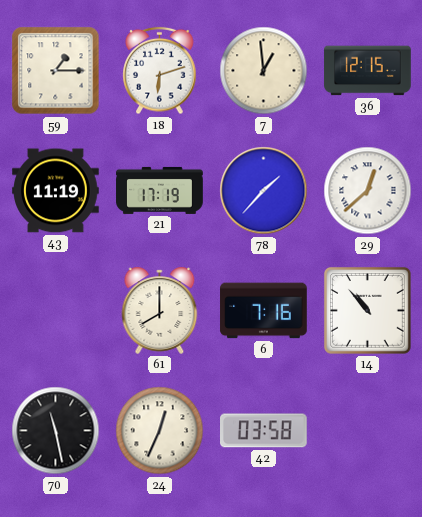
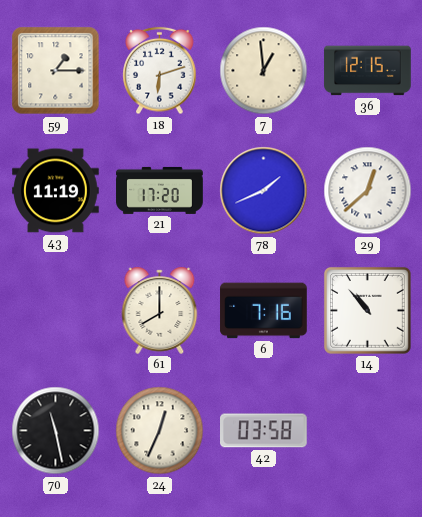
21: 17:19 -> 17:20 (160, 190)
78: 1:37 -> 1:41 (264, 191)
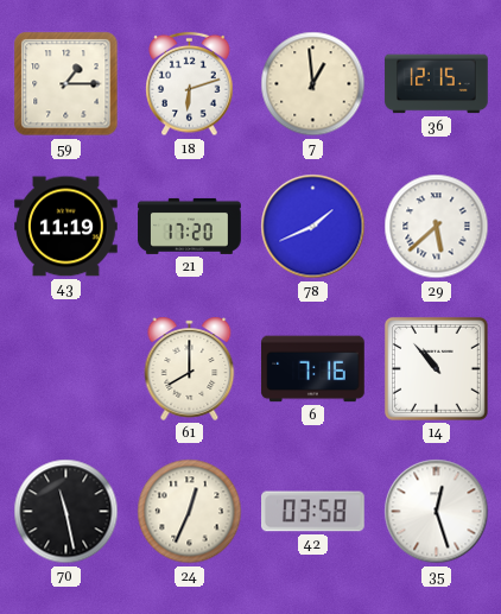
29: 12:38 -> 5:38 (437, 227)
35: none -> 12:27 (437, 512)
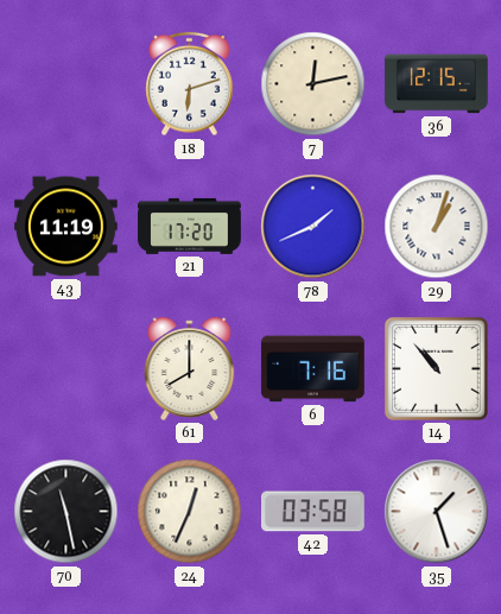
59: 1:15 -> none (66, 84)
7: 12:59 -> 12:13 (313, 84)
29: 5:38 -> 1:03 (437, 227)
35: 12:27 -> 1:27 (437, 512)
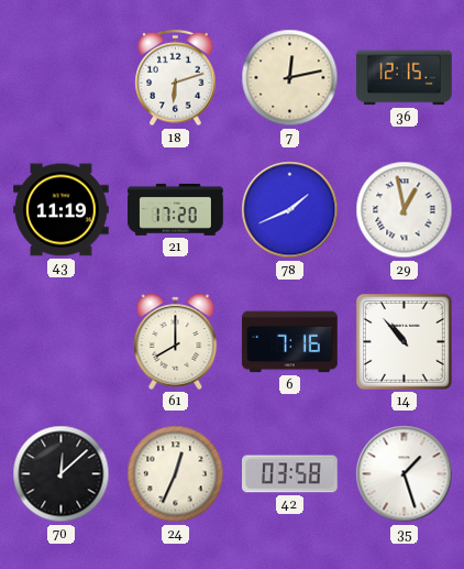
29: 1:03 -> 12:58 (405, 210)
70: 11:28 -> 12:08 (62, 474)
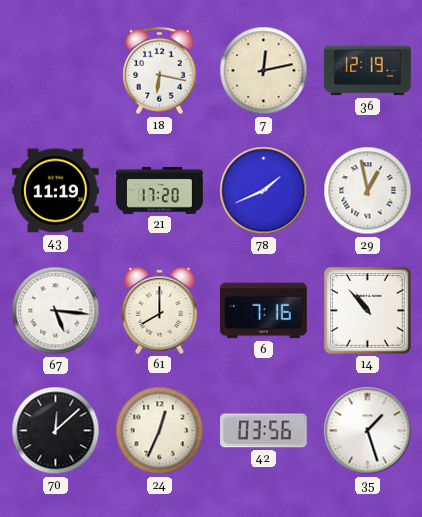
18: 6:12 -> 6:17 (160, 71)
36: 12:15 -> 12:19 (368, 71)
67: none -> 5:16 (56, 311)
42: 03:58 -> 03:56 (264, 431)
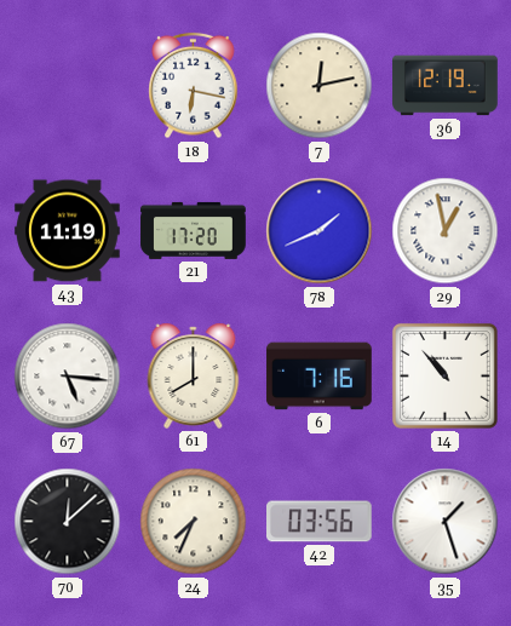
24: 12:34 -> 7:34 (194, 522)
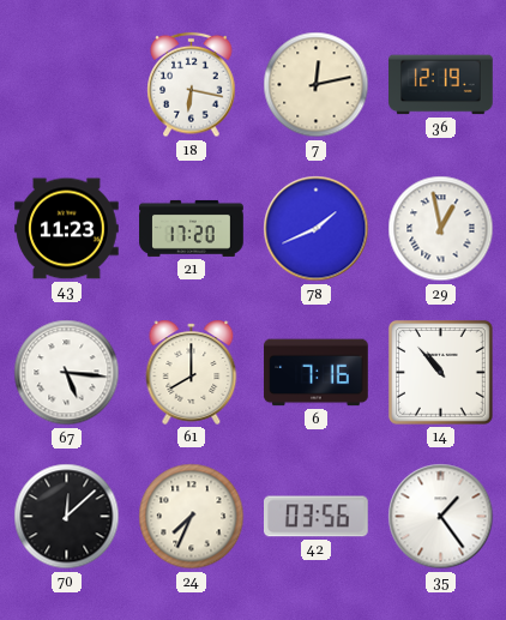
43: 11:19 -> 11:23 (67, 229)
35: 1:27 -> 1:24 (441, 517)
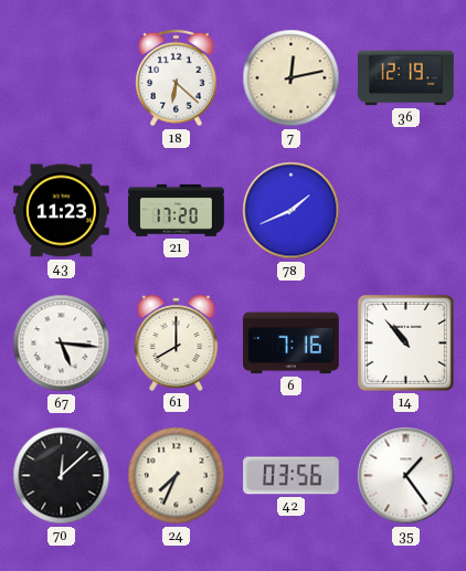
18: 6:17 -> 6:22 (177, 78)
29: 12:58 -> none (441, 229)
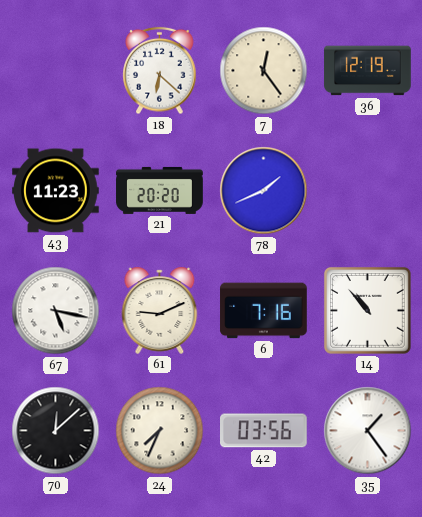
7: 12:13 -> 12:24 (264, 71)
21: 17:20 -> 20:20 (160, 190)
67: 5:16 -> 5:17 (56, 311)
61: 8:00 -> 9:11 (160, 310)
